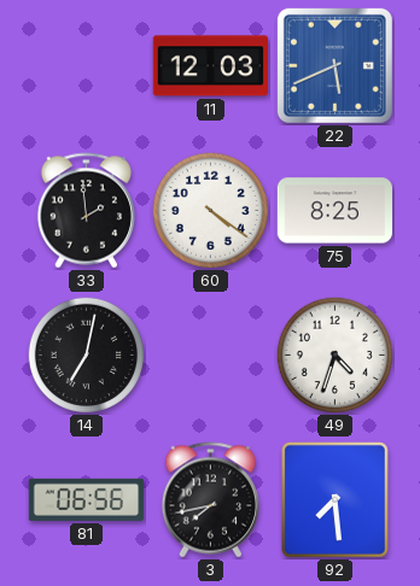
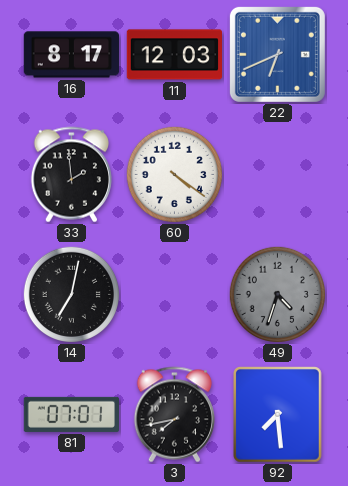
16: none -> 8:17 (72, 55)
22: 5:41 -> 6:41 (277, 54)
75: 8:25 -> none (334, 211)
49 dial: white -> grey (277, 294)
81: 06:56 -> 07:01 (72, 414)
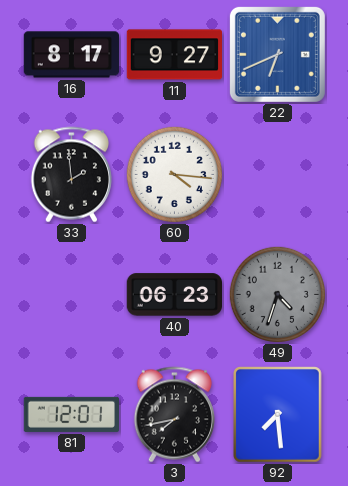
11: 12:03 -> 9:27 (174, 55)
60: 4:21 -> 4:16 (174, 174)
14: 7:02 -> none (71, 294)
40: none -> 06:23 (174, 295)
81: 07:01 -> 12:01 (72, 414)
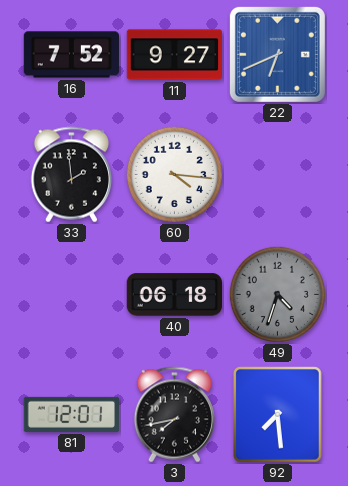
16: 8:17 -> 7:52 (72, 55)
40: 06:23 -> 06:18 (174, 295)
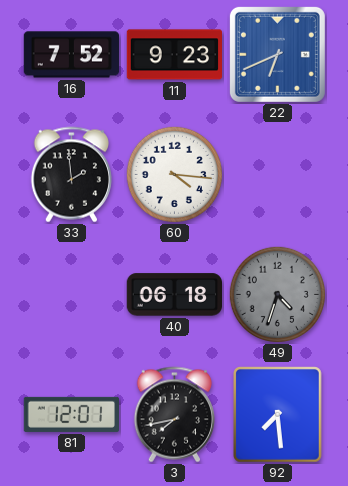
11: 9:27 -> 9:23 (174, 55)
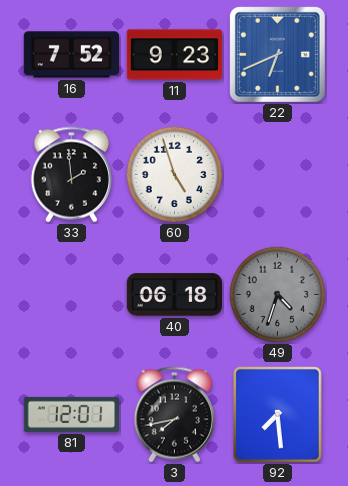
60: 4:16 -> 4:57 (174, 174)
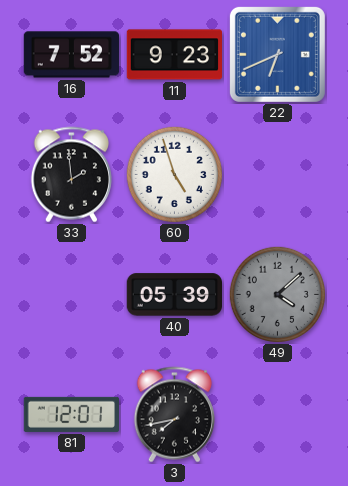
40: 06:18 -> 05:39 (174, 295)
49: 4:33 -> 4:08 (277, 294)
92: 7:29 -> none (278, 415)
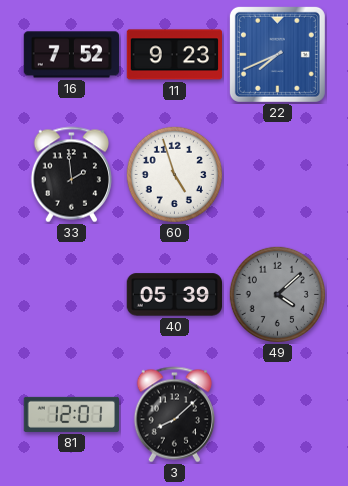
22: 6:41 -> 7:41 (277, 54)
3: 7:43 -> 8:08 (174, 415)
